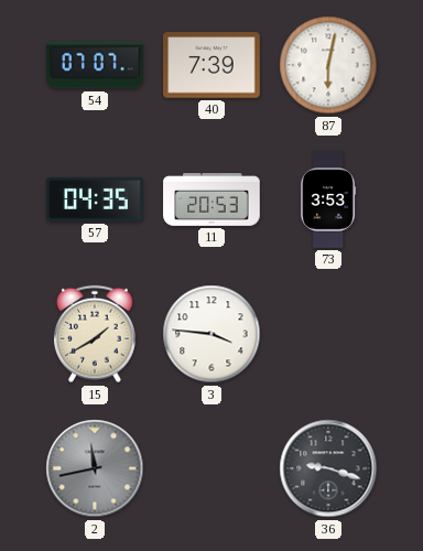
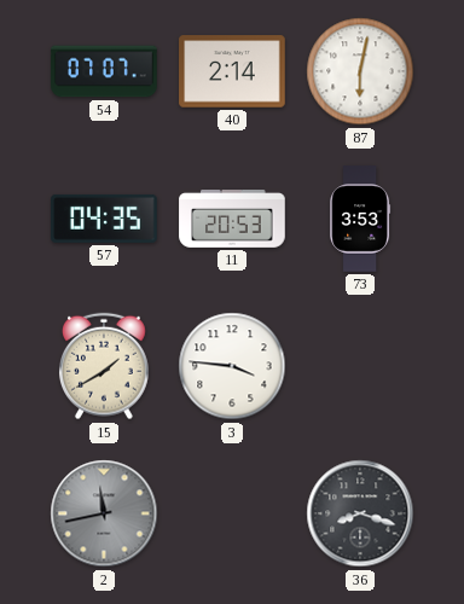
40: 7:39 -> 2:14 (232, 71)
36: 9:18 -> 8:18 (360, 513)
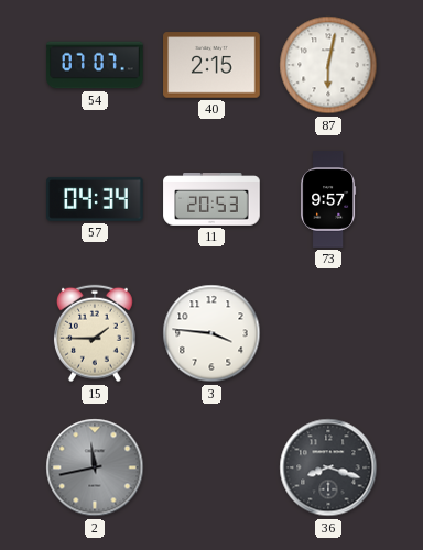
40: 2:14 -> 2:15 (211, 65)
57: 04:35 -> 04:34 (95, 199)
73: 3:53 -> 9:57 (328, 199)
15: 1:40 -> 1:45 (95, 333)
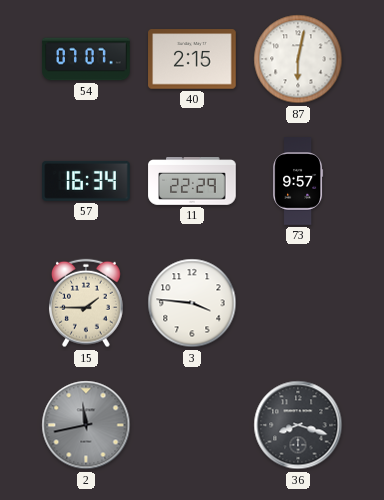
57: 04:34 -> 16:34 (86, 181)
11: 20:53 -> 22:29 (192, 182)
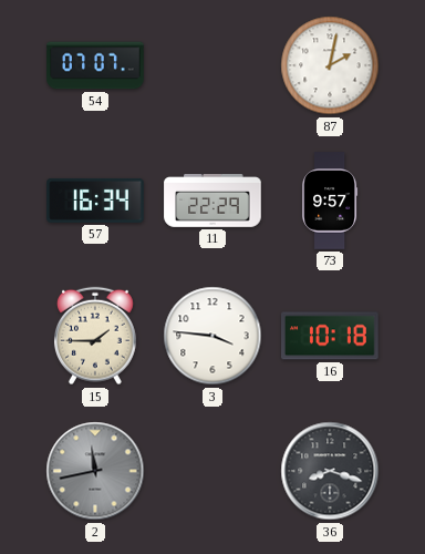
40: 2:15 -> none (192, 59)
87: 6:02 -> 2:02 (330, 65)
16: none -> 10:18 (331, 336)
